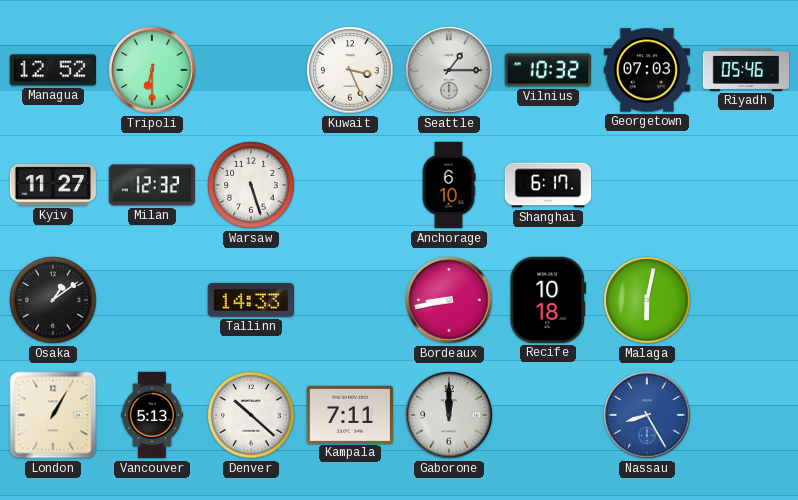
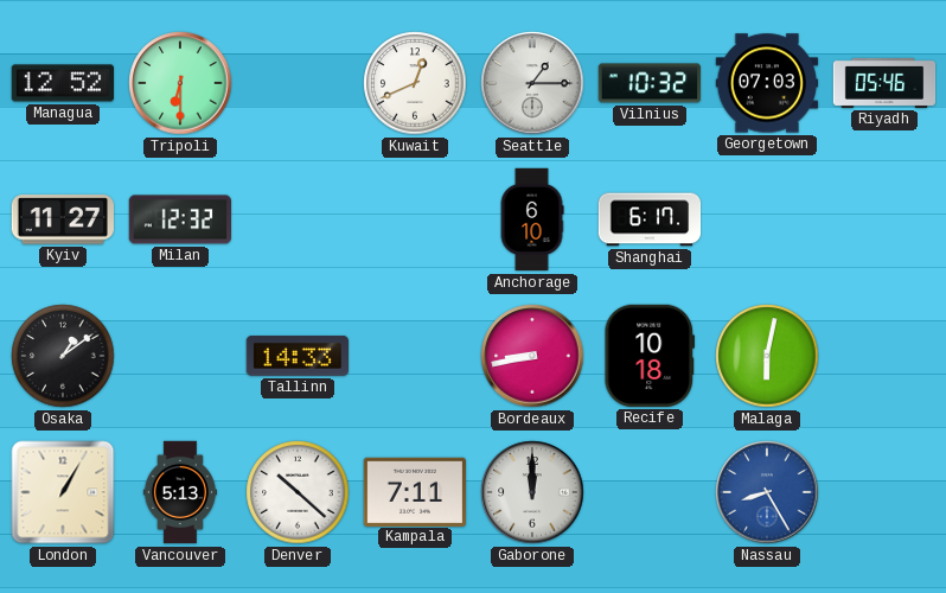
Kuwait: 3:26 -> 12:41 (415, 83)
Warsaw: 5:27 -> none (251, 185)
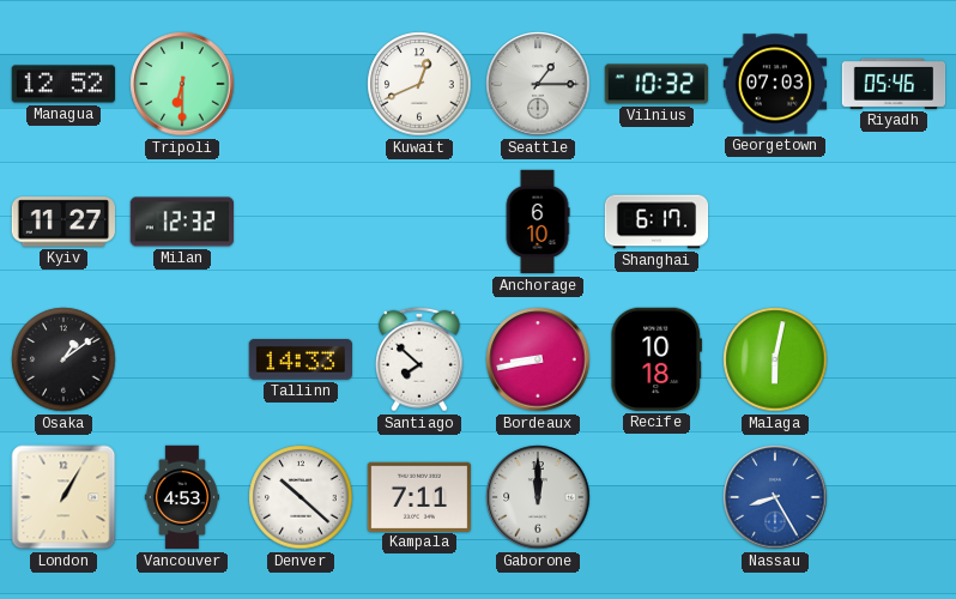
Santiago: none -> 7:52 (419, 359)
Vancouver: 5:13 -> 4:53 (182, 497)
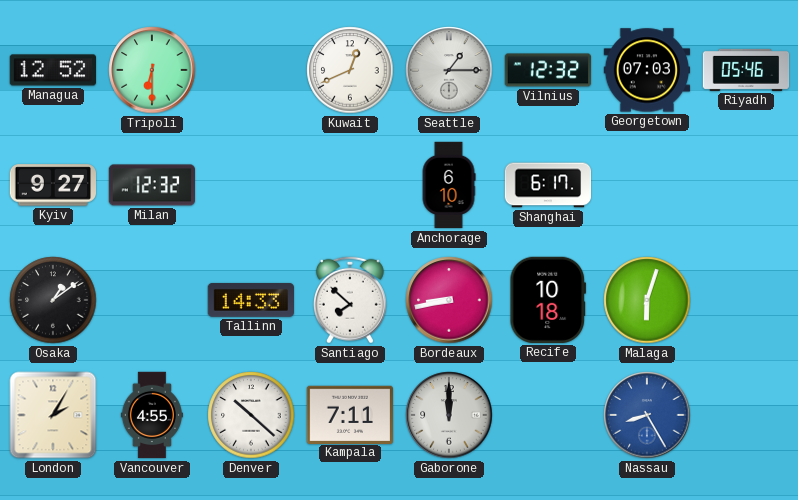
Vilnius: 10:32 -> 12:32 (548, 70)
Kyiv: 11:27 -> 9:27 (52, 185)
Malaga: 6:02 -> 6:03 (647, 300)
London: 1:05 -> 2:05 (53, 415)
Vancouver: 4:53 -> 4:55 (152, 415)
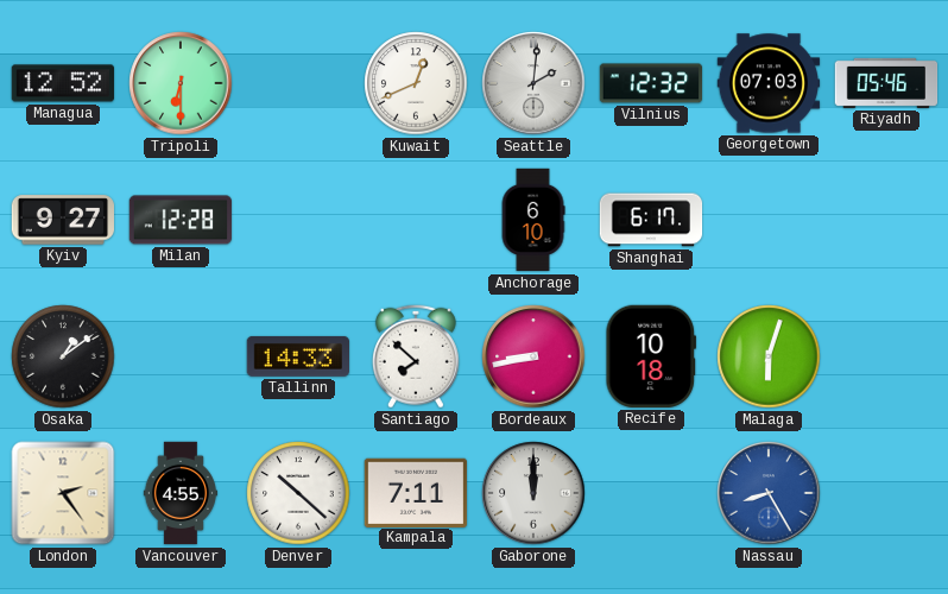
Seattle: 1:15 -> 2:01 (533, 83)
Milan: 12:32 -> 12:28 (179, 220)
London: 2:05 -> 2:24 (63, 493)
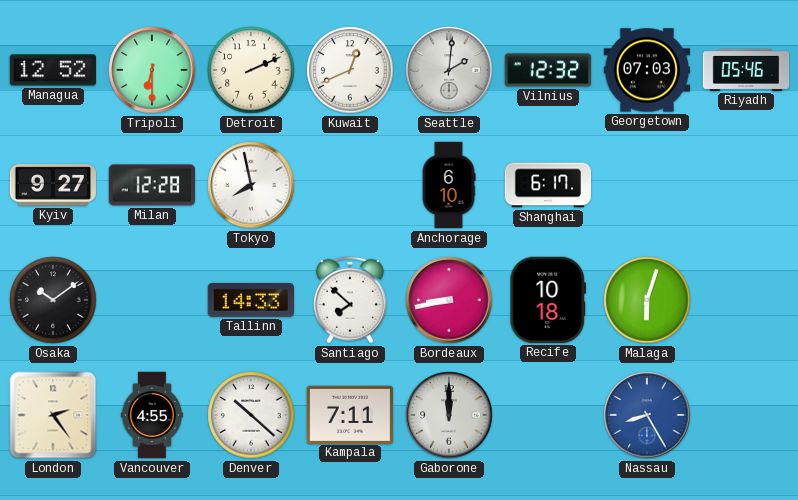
Detroit: none -> 2:11 (251, 70)
Tokyo: none -> 7:58 (251, 185)
Osaka: 1:09 -> 10:09 (53, 300)
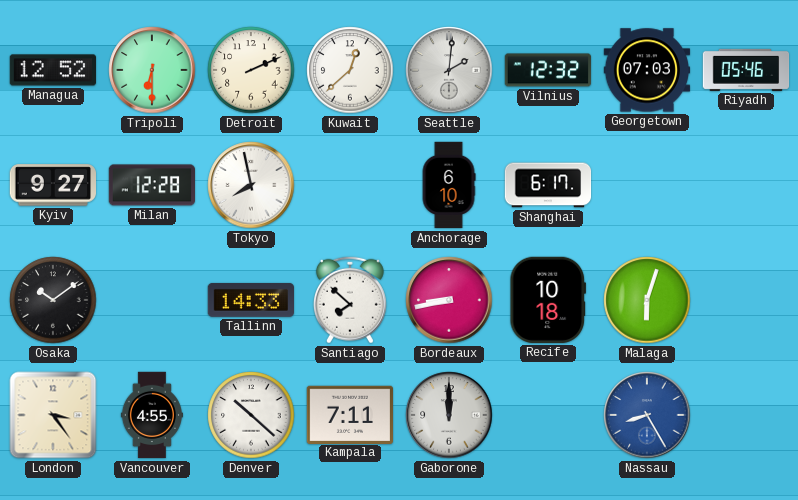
Kuwait: 12:41 -> 12:38 (350, 70)
London: 2:24 -> 3:24 (53, 415)
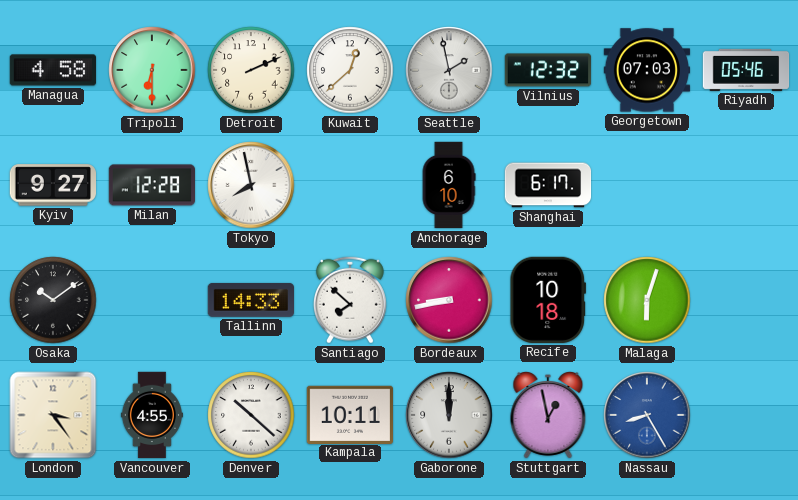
Managua: 12:52 -> 4:58 (52, 70)
Seattle: 2:01 -> 1:58 (449, 70)
Kampala: 7:11 -> 10:11 (349, 414)
Stuttgart: none -> 12:58 (548, 416)
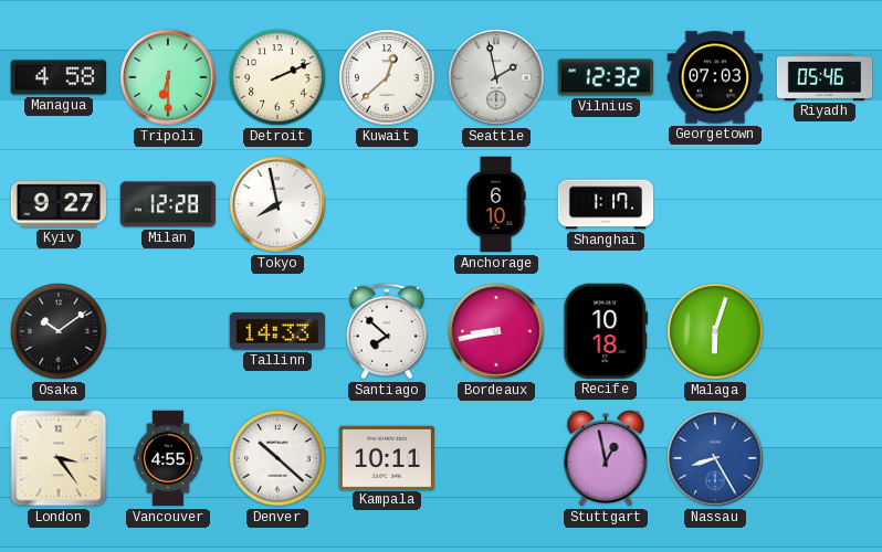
Shanghai: 6:17 -> 1:17 (606, 204)
Gaborone: 12:00 -> none (449, 415)
